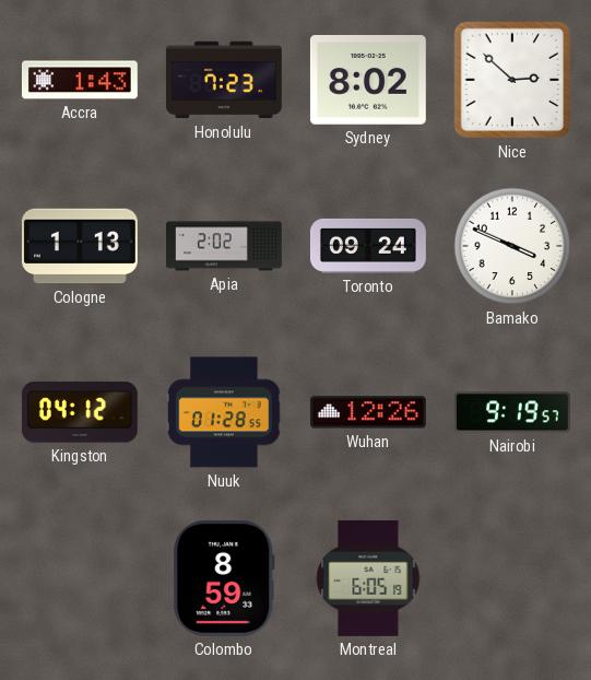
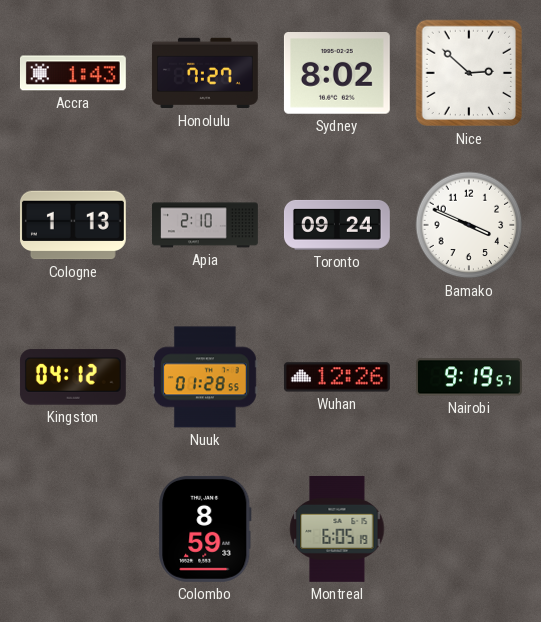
Honolulu: 7:23 -> 7:27 (205, 73)
Apia: 2:02 -> 2:10 (206, 225)
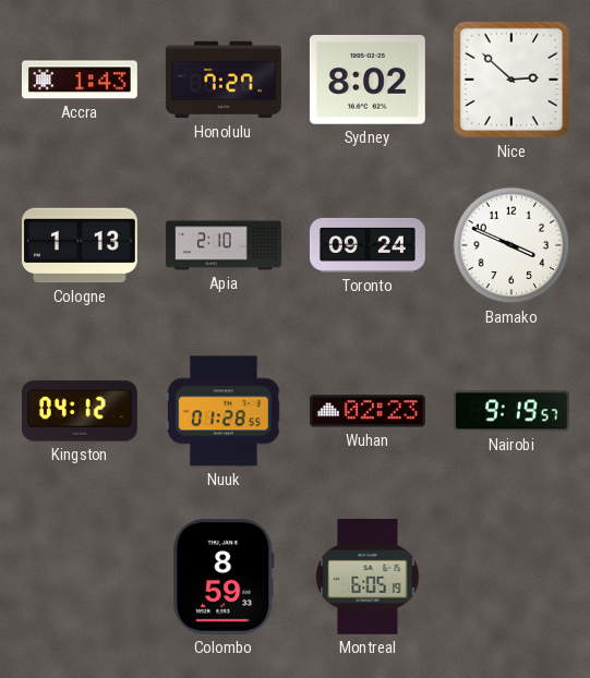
Wuhan: 12:26 -> 02:23 (368, 411)
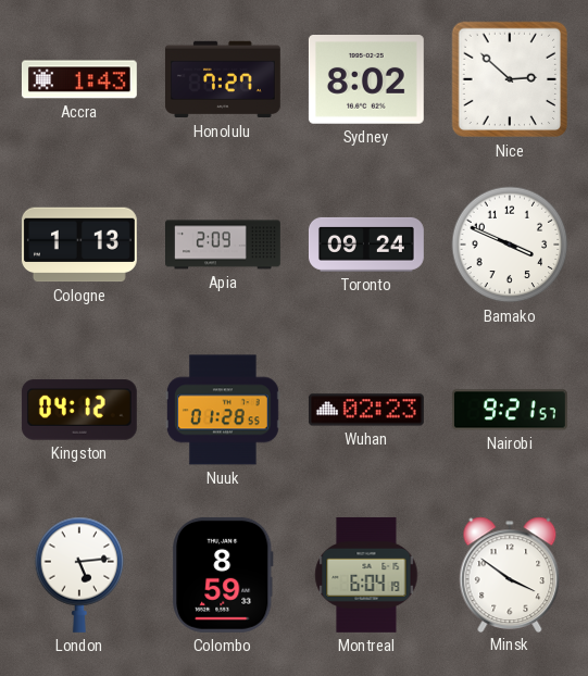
Apia: 2:10 -> 2:09 (224, 245)
Nairobi: 9:19 -> 9:21 (510, 410)
London: none -> 5:14 (79, 575)
Montreal: 6:05 -> 6:04 (366, 575)
Minsk: none -> 3:51 (510, 574)
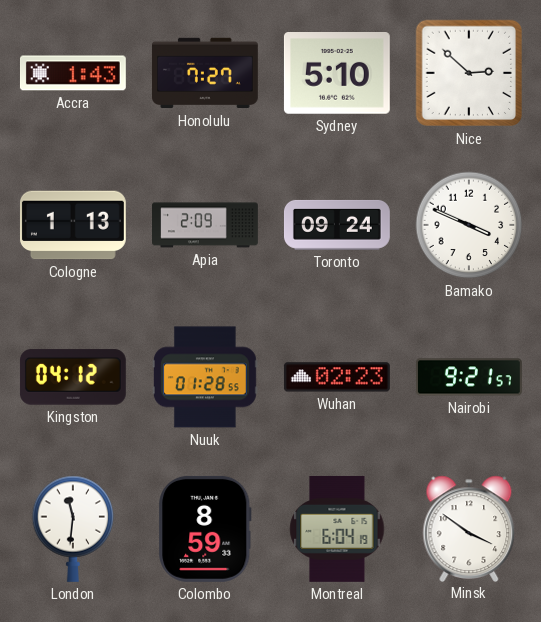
Sydney: 8:02 -> 5:10 (337, 74)
London: 5:14 -> 11:31 (73, 529)
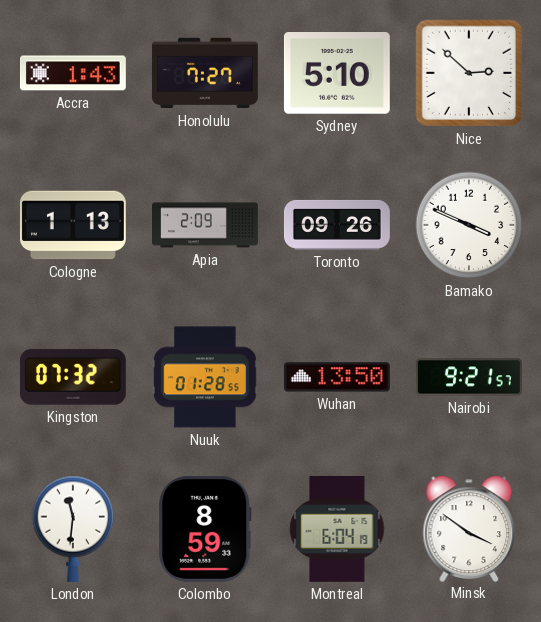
Toronto: 09:24 -> 09:26 (337, 225)
Kingston: 04:12 -> 07:32 (73, 377)
Wuhan: 02:23 -> 13:50 (337, 377)
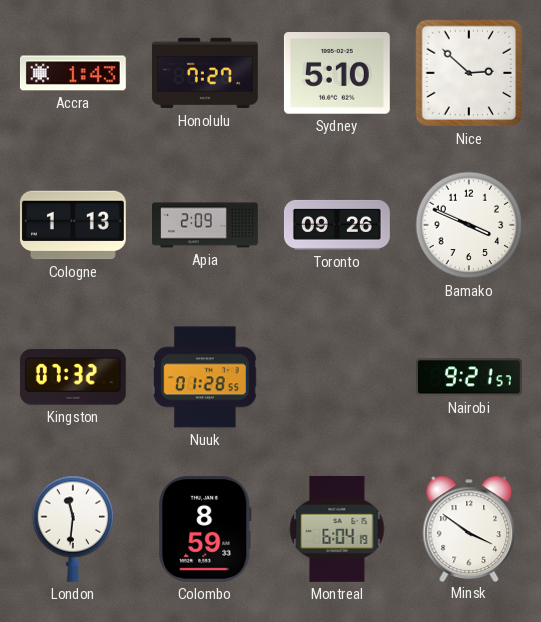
Wuhan: 13:50 -> none (337, 377)
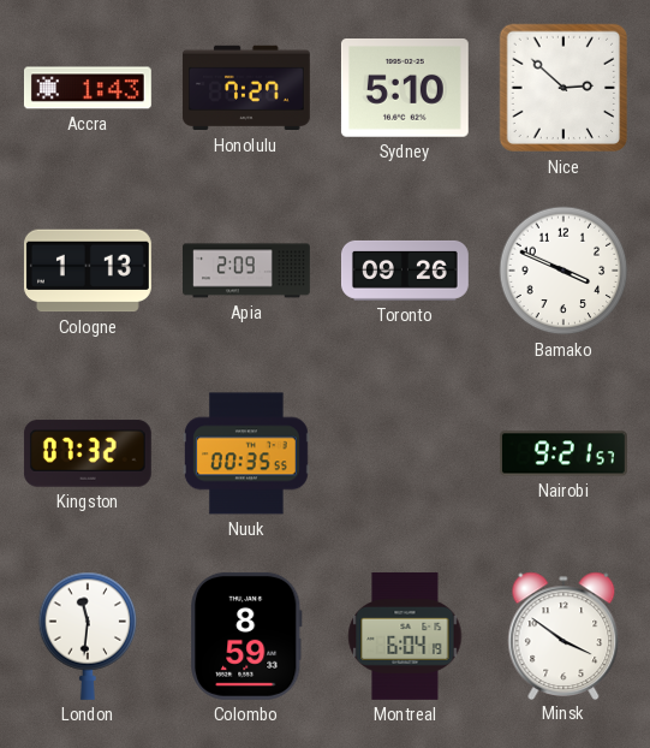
Nuuk: 01:28 -> 00:35 (246, 453)
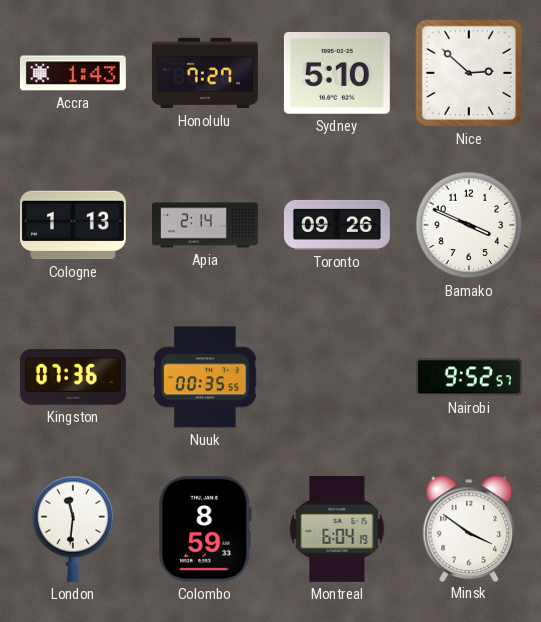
Apia: 2:09 -> 2:14 (206, 225)
Kingston: 07:32 -> 07:36 (73, 377)
Nairobi: 9:21 -> 9:52 (469, 377)
